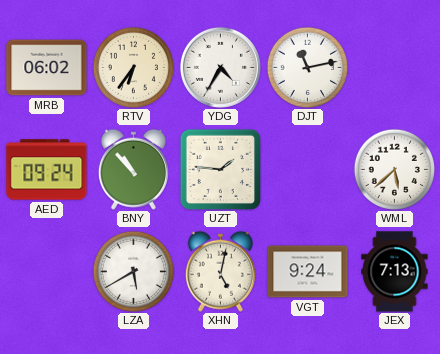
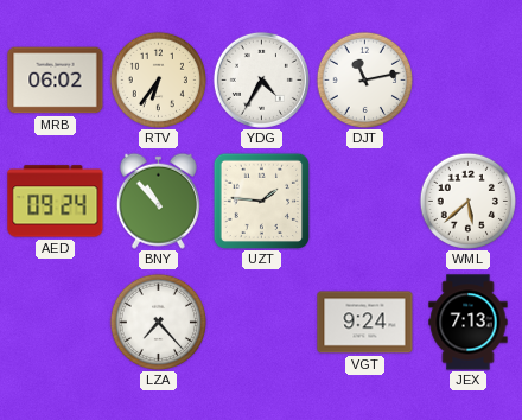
LZA: 5:40 -> 7:23 (158, 322)
XHN: 5:02 -> none (220, 271)
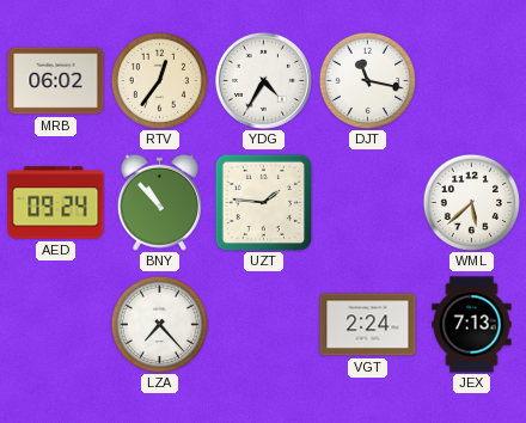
RTV: 6:36 -> 12:36 (159, 80)
DJT: 11:13 -> 11:17 (367, 80)
VGT: 9:24 -> 2:24 (368, 325)
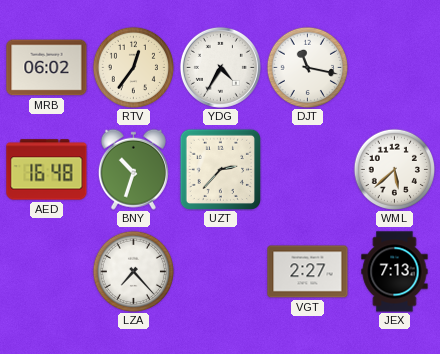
AED: 09:24 -> 16:48 (47, 170)
BNY: 10:53 -> 10:33 (133, 169)
UZT: 1:46 -> 2:37 (220, 169)
VGT: 2:24 -> 2:27 (308, 272)
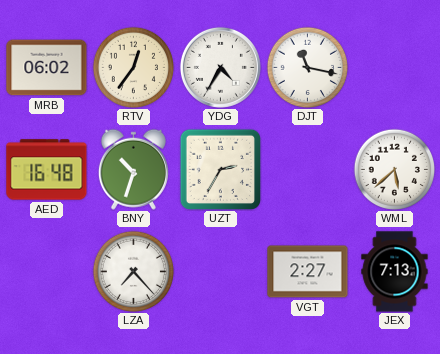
UZT: 2:37 -> 2:35 (220, 169)
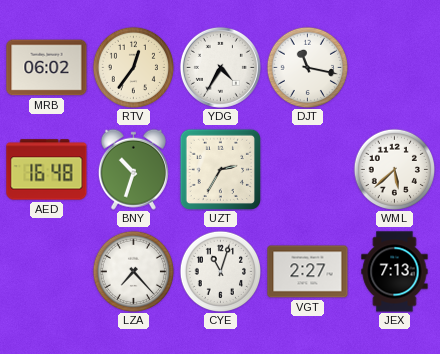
CYE: none -> 11:03 (220, 271)
